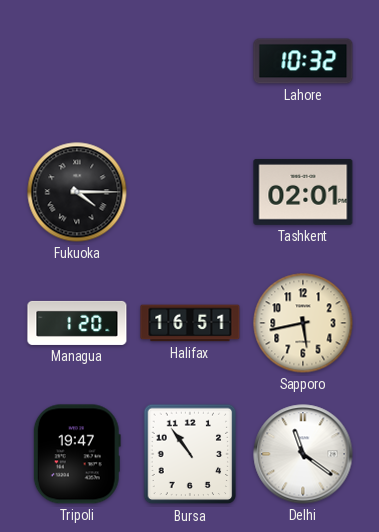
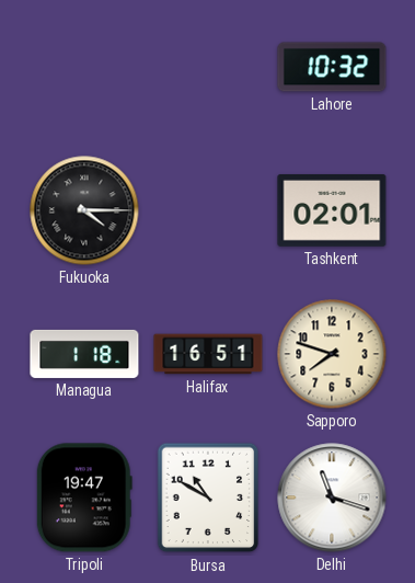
Managua: 1:20 -> 1:18 (84, 354)
Sapporo: 5:43 -> 7:48 (332, 354)
Bursa: 10:54 -> 10:50 (208, 498)
Delhi: 11:21 -> 11:18 (332, 498)
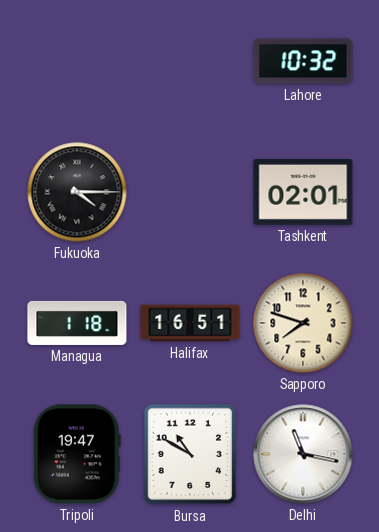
Delhi: 11:18 -> 11:17 (303, 454)
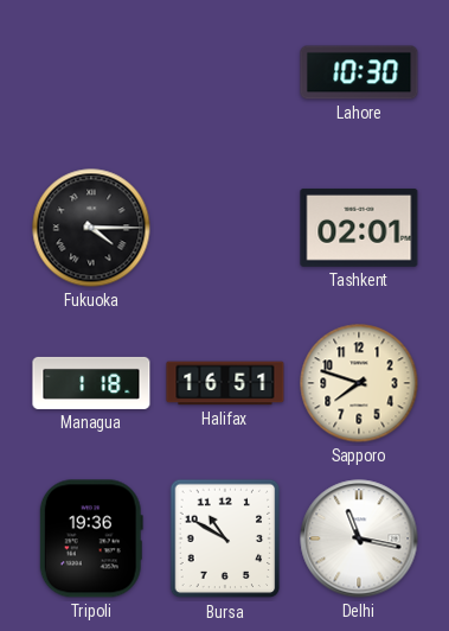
Lahore: 10:32 -> 10:30 (359, 72)
Tripoli: 19:47 -> 19:36 (91, 538)
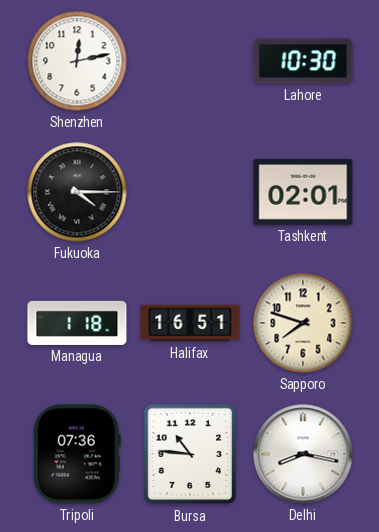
Shenzhen: none -> 12:13 (77, 61)
Tripoli: 19:36 -> 07:36 (77, 454)
Bursa: 10:50 -> 10:46 (190, 454)
Delhi: 11:17 -> 8:17 (303, 454)
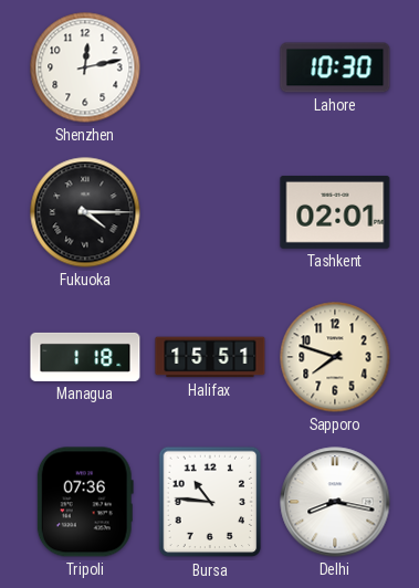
Halifax: 16:51 -> 15:51 (210, 357)
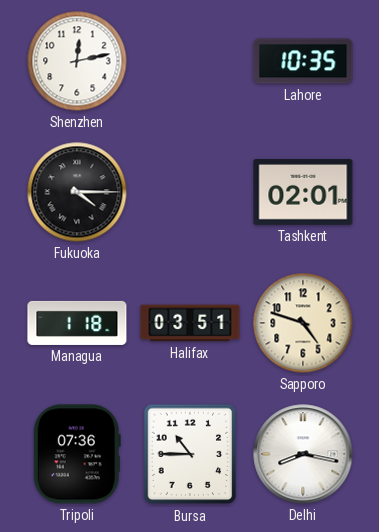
Lahore: 10:30 -> 10:35 (303, 61)
Halifax: 15:51 -> 03:51 (190, 323)
Sapporo: 7:48 -> 4:48 (303, 323)
Bursa: 10:46 -> 10:45 (190, 454)
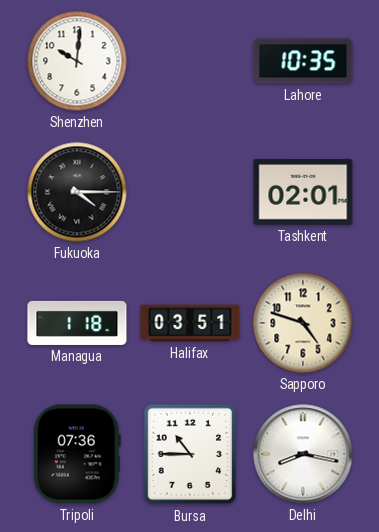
Shenzhen: 12:13 -> 10:01 (77, 61)
